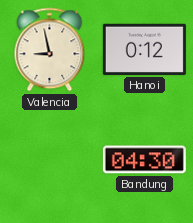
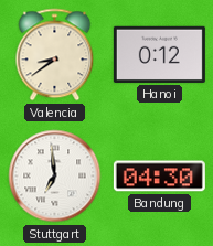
Valencia: 8:58 -> 8:39 (55, 55)
Stuttgart: none -> 6:59 (55, 177)
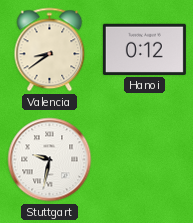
Stuttgart: 6:59 -> 9:32 (50, 160)
Bandung: 04:30 -> none (159, 177)
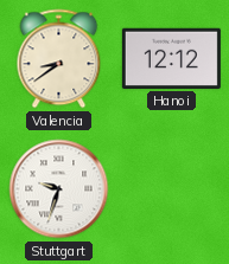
Hanoi: 0:12 -> 12:12 (171, 58)
Stuttgart: 9:32 -> 9:33 (59, 189)
